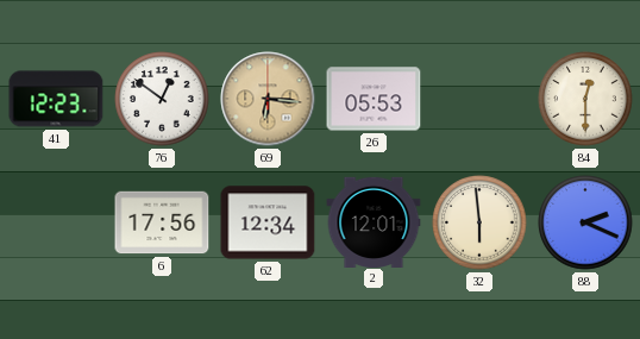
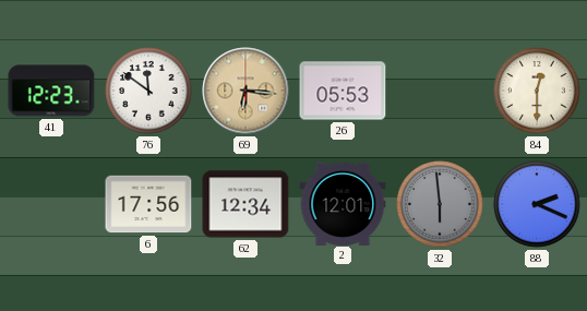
76: 12:51 -> 11:51 (148, 91)
32 dial: cream -> grey (440, 204)
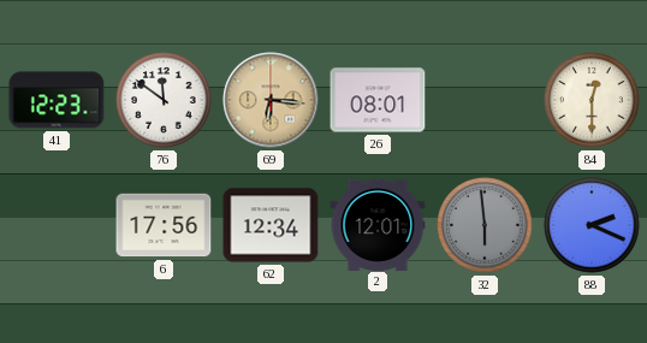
26: 05:53 -> 08:01 (378, 100)
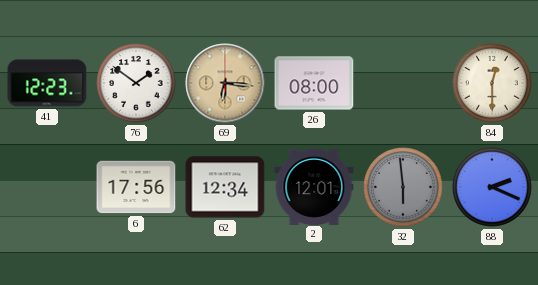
76: 11:51 -> 1:51 (136, 83)
26: 08:01 -> 08:00 (314, 83)
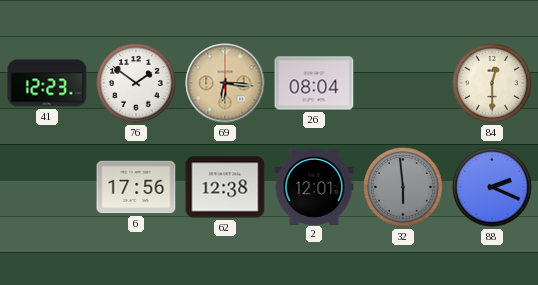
26: 08:00 -> 08:04 (314, 83)
62: 12:34 -> 12:38 (225, 187)
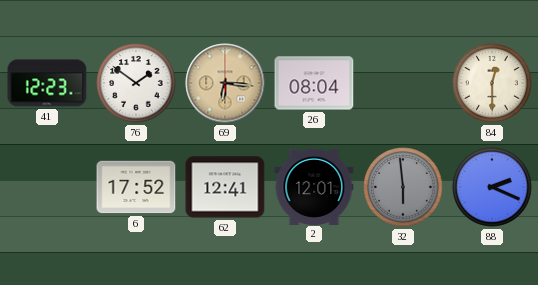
6: 17:56 -> 17:52 (136, 187)
62: 12:38 -> 12:41 (225, 187)
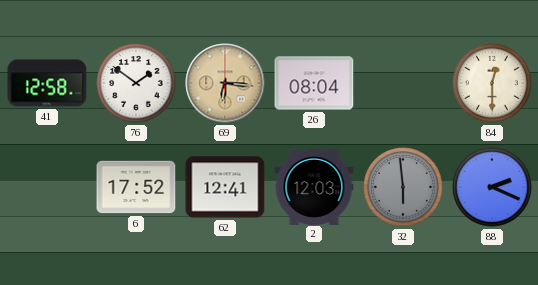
41: 12:23 -> 12:58 (47, 83)
2: 12:01 -> 12:03 (314, 186)
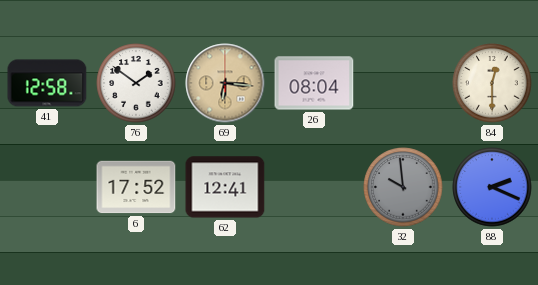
2: 12:03 -> none (314, 186)
32: 5:59 -> 9:59 (403, 187)
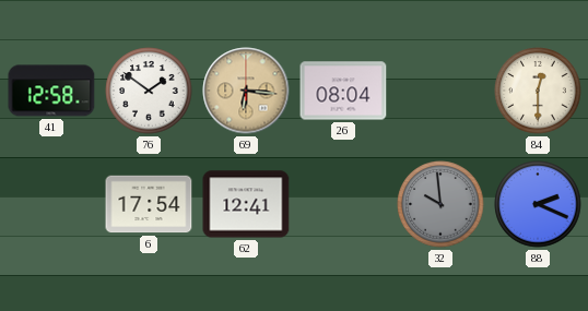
6: 17:52 -> 17:54 (149, 204)
